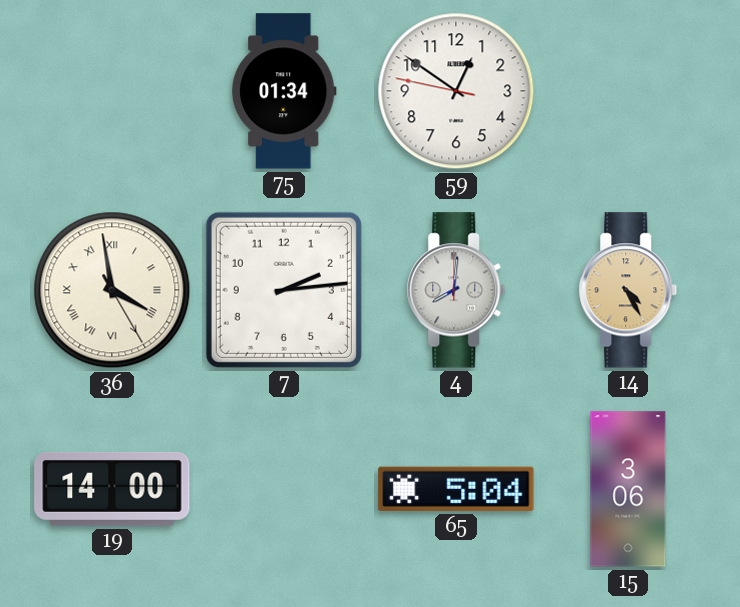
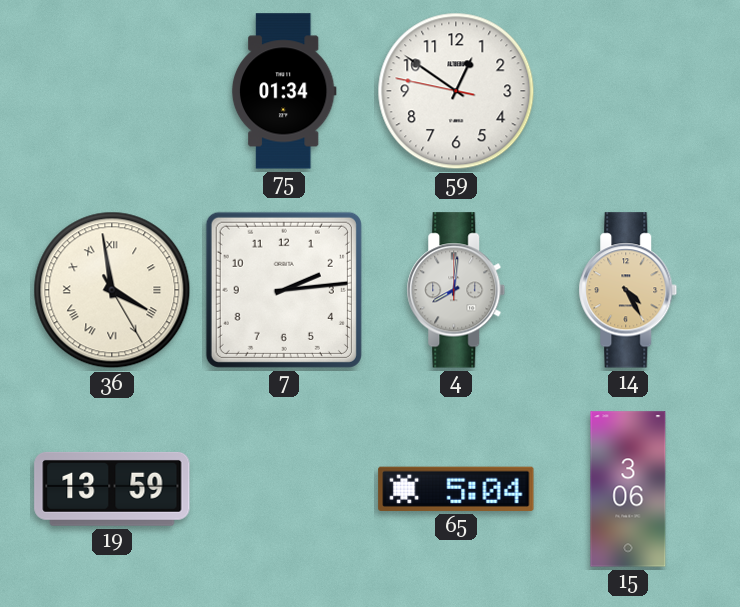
19: 14:00 -> 13:59 (112, 489)
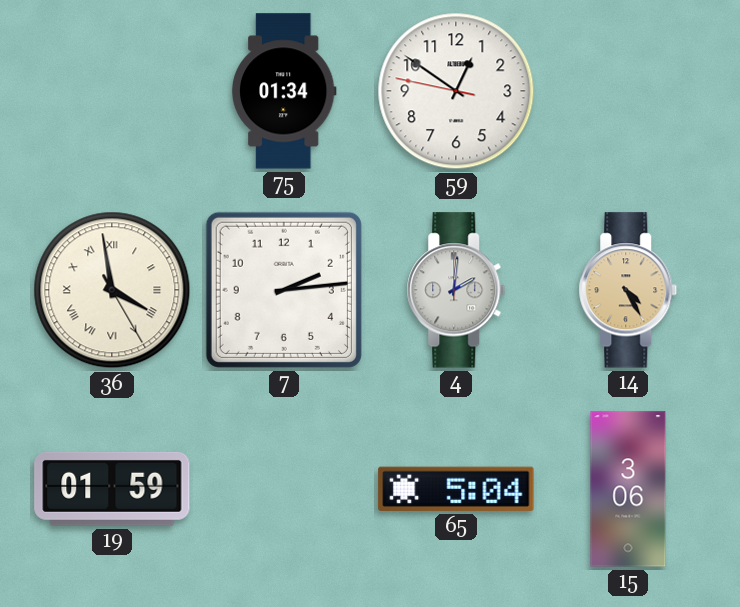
4: 8:01 -> 2:01 (456, 290)
19: 13:59 -> 01:59 (112, 489)
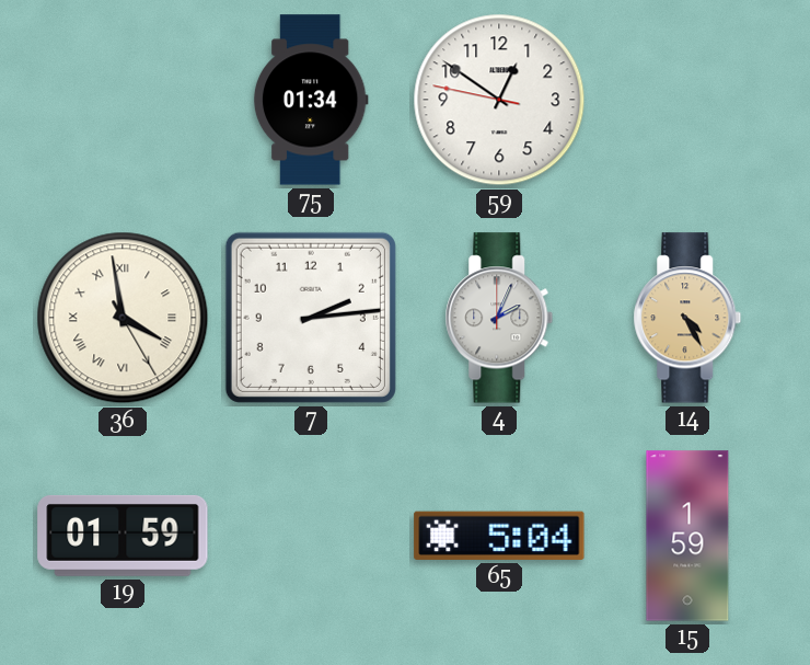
4: 2:01 -> 2:04 (499, 318)
15: 3:06 -> 1:59 (687, 536)
